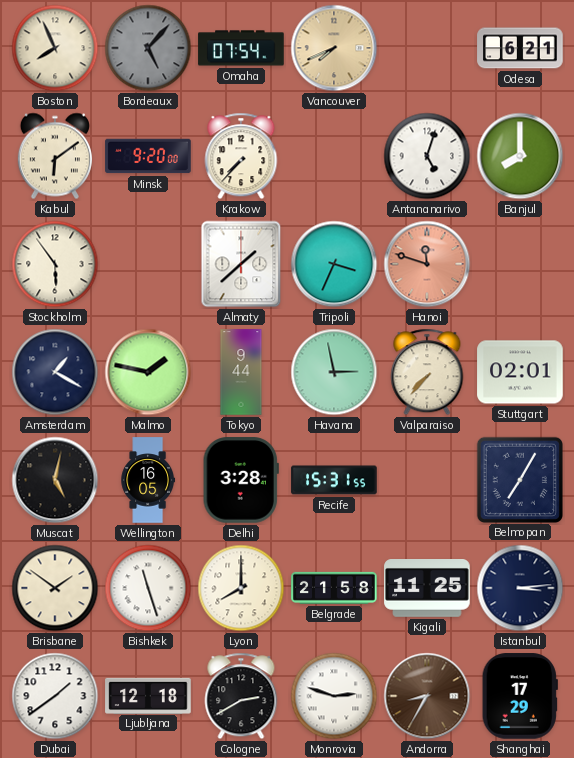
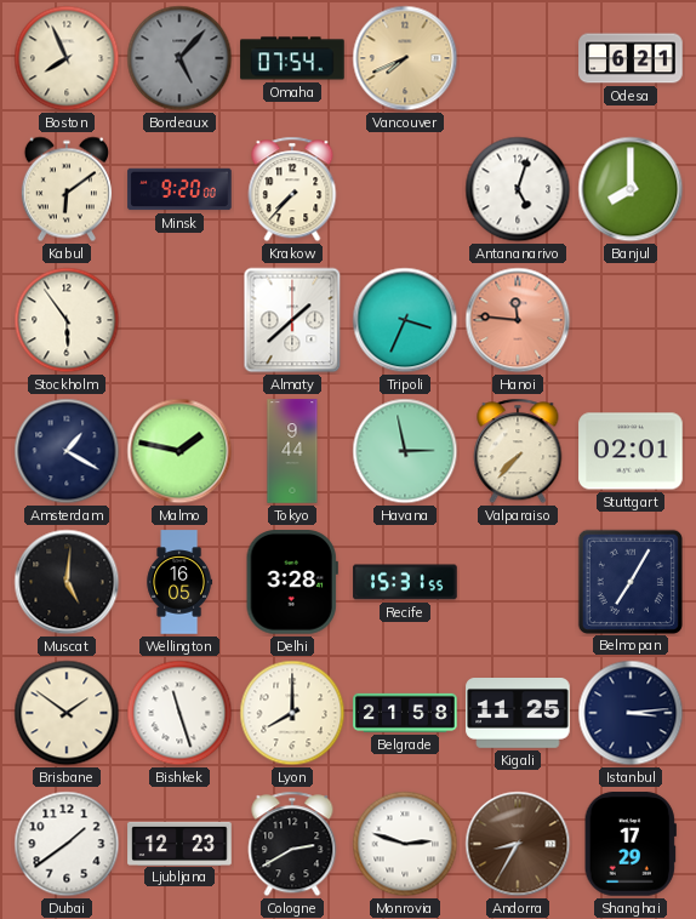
Hanoi: 11:48 -> 11:46 (518, 320)
Muscat: 5:02 -> 5:01 (67, 582)
Ljubljana: 12:18 -> 12:23 (179, 843)
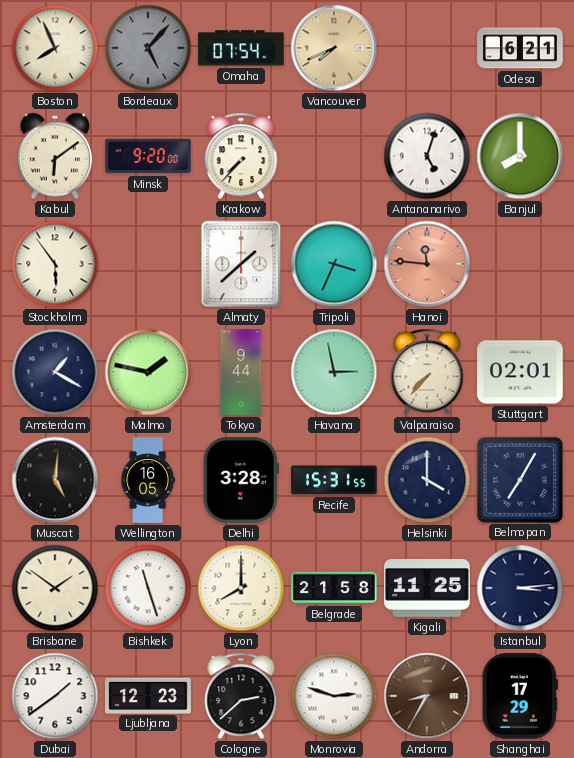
Helsinki: none -> 4:00 (427, 480)
Cologne: 2:40 -> 2:38 (241, 696)
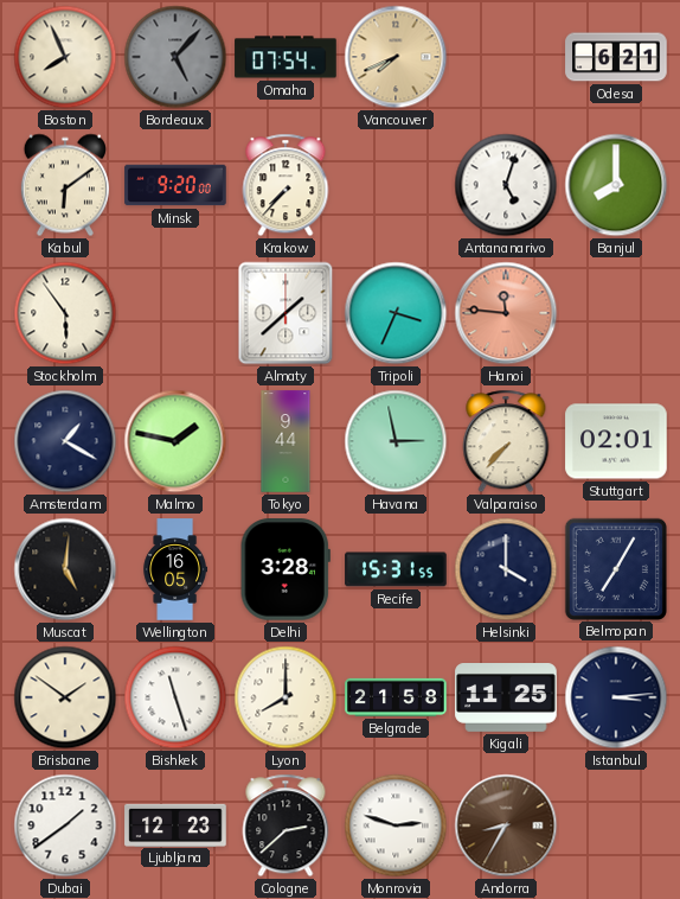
Shanghai: 17:29 -> none (520, 696)
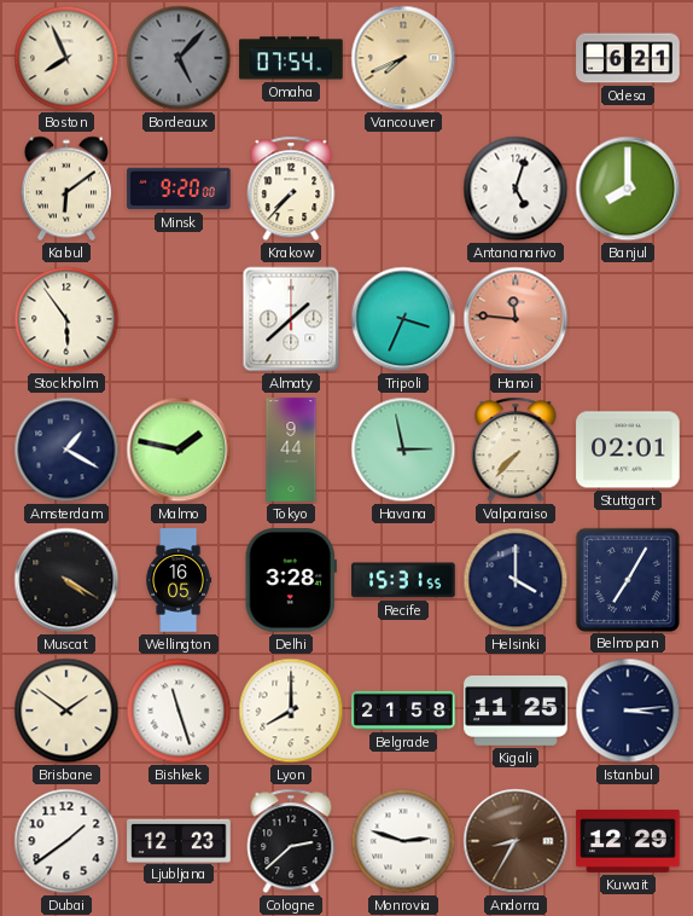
Muscat: 5:01 -> 4:20 (66, 580)
Kuwait: none -> 12:29 (628, 841)
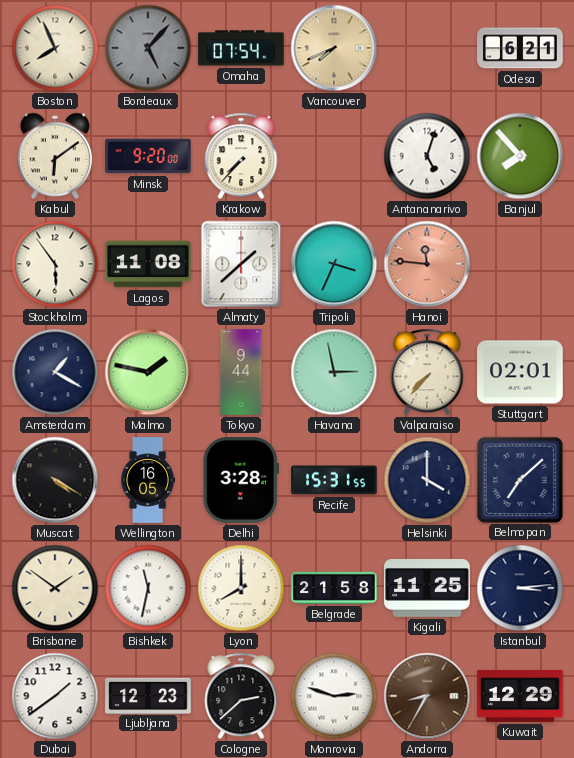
Banjul: 8:00 -> 7:53 (520, 156)
Lagos: none -> 11:08 (148, 264)
Belmopan: 7:05 -> 7:08 (519, 479)
Bishkek: 11:27 -> 11:32 (148, 588)
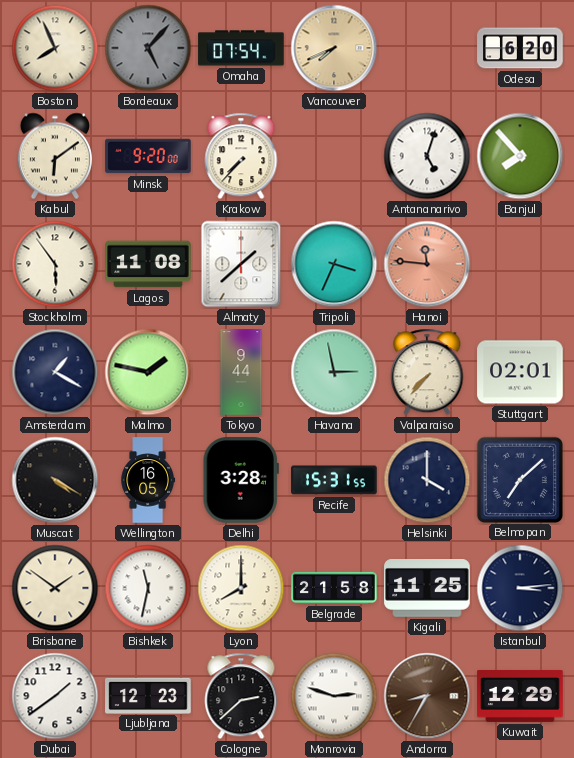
Odesa: 6:21 -> 6:20 (520, 48)
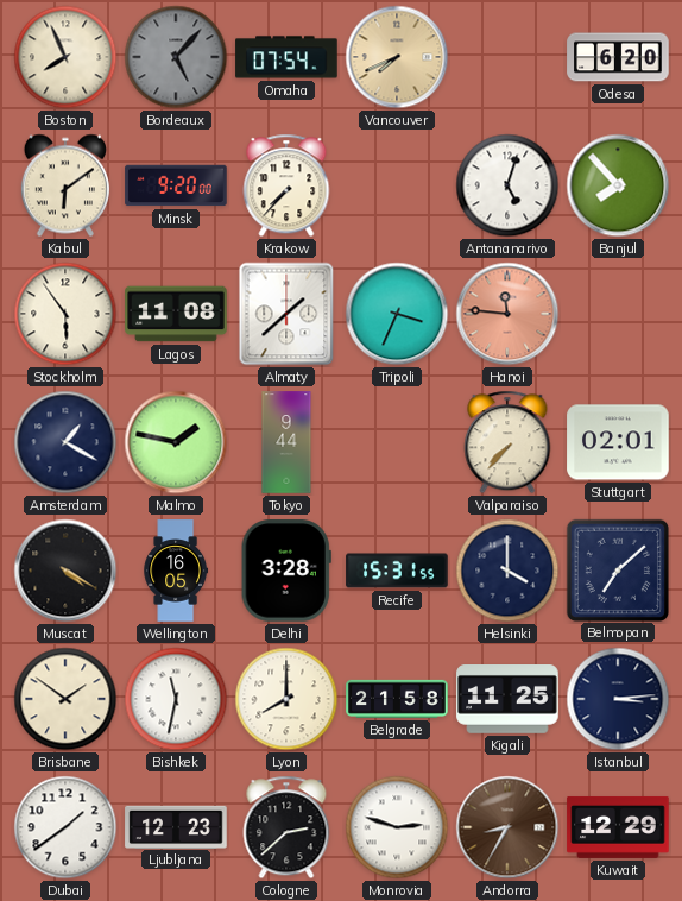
Havana: 2:58 -> none (334, 372)
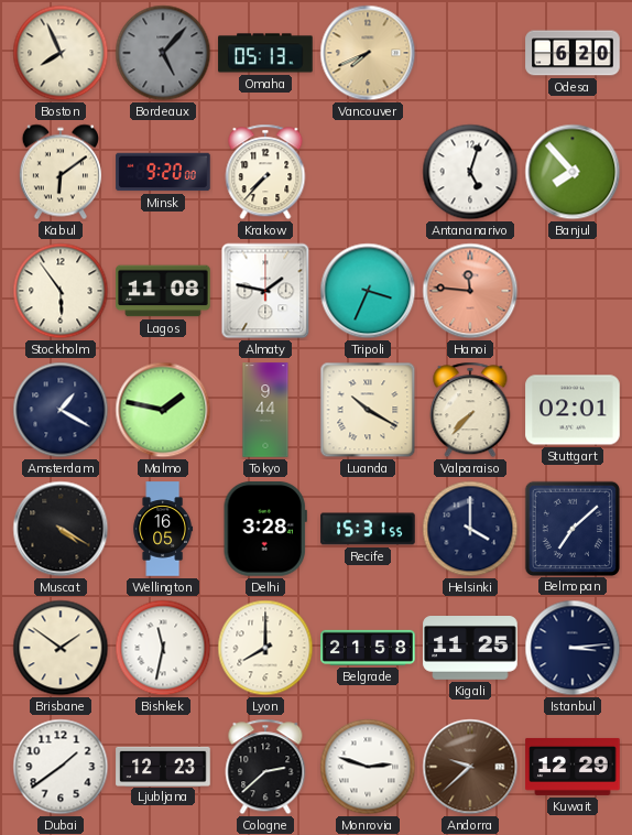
Omaha: 07:54 -> 05:13 (265, 53)
Almaty: 1:38 -> 1:47 (265, 291)
Luanda: none -> 10:20 (368, 410)
Andorra: 8:35 -> 9:38 (470, 767)
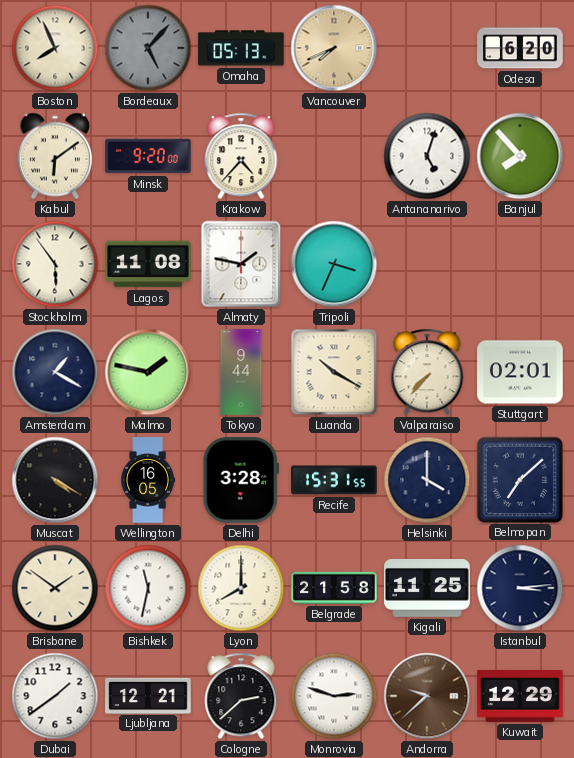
Krakow: 7:37 -> 4:37 (241, 156)
Hanoi: 11:46 -> none (470, 291)
Ljubljana: 12:23 -> 12:21 (148, 695)
